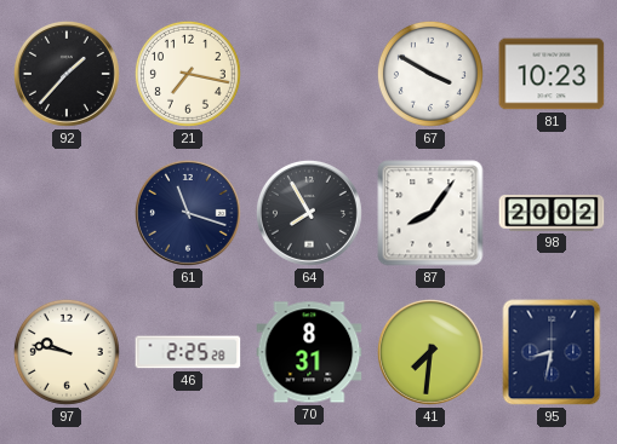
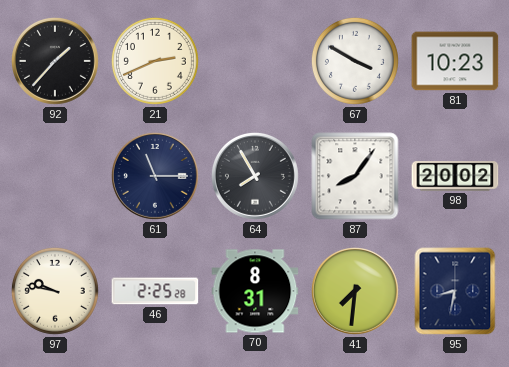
21: 7:17 -> 2:41 (155, 61)
61: 11:18 -> 11:15 (155, 176)
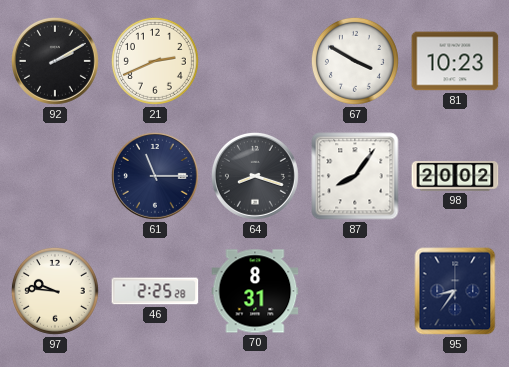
92: 1:37 -> 2:10 (55, 61)
64: 7:55 -> 8:18 (255, 176)
97: 9:47 -> 9:46 (55, 291)
41: 7:31 -> none (355, 291)
95: 8:32 -> 8:36 (455, 291)
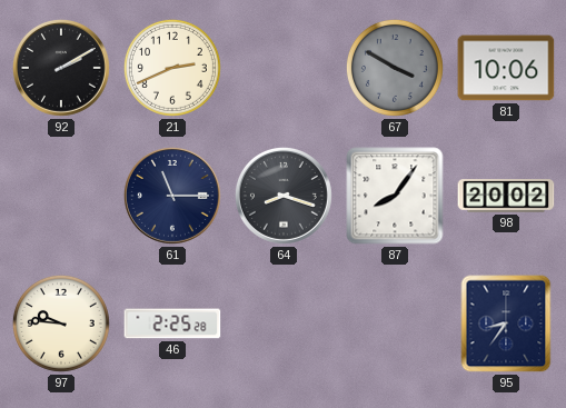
67 dial: white -> grey (395, 68)
81: 10:23 -> 10:06 (506, 68)
70: 8:31 -> none (255, 291)
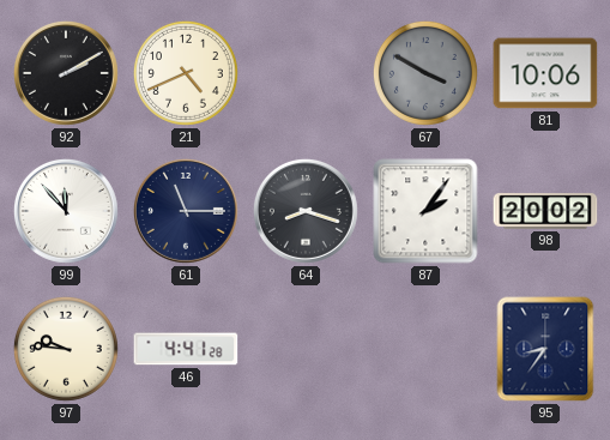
21: 2:41 -> 4:41 (186, 73)
99: none -> 11:53 (66, 211)
87: 8:06 -> 2:06 (425, 211)
46: 2:25 -> 4:41 (186, 349)
